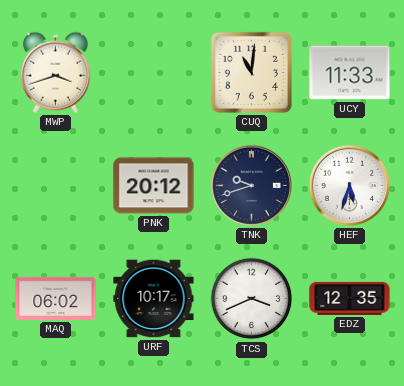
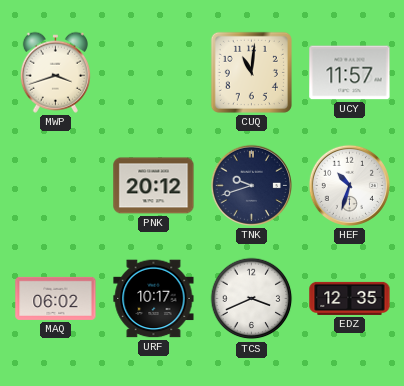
UCY: 11:33 -> 11:57 (350, 73)
HEF: 5:33 -> 10:33 (349, 185)
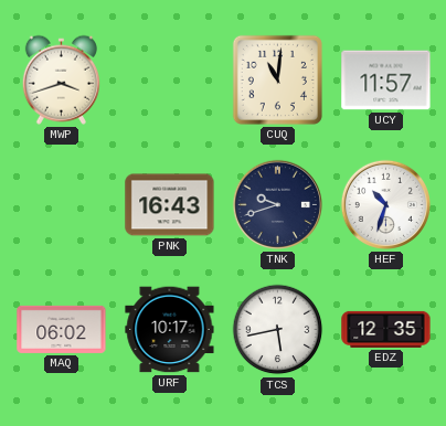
PNK: 20:12 -> 16:43 (170, 205)
TCS: 3:41 -> 5:43 (278, 330)
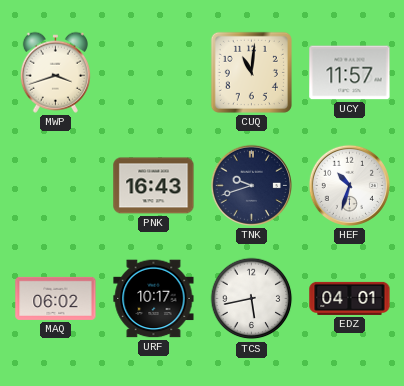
EDZ: 12:35 -> 04:01 (350, 298)
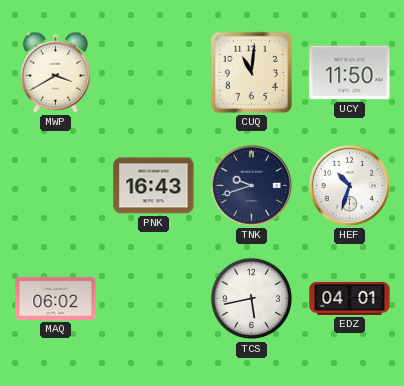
MWP: 3:42 -> 3:40 (55, 72)
UCY: 11:57 -> 11:50 (350, 73)
URF: 10:17 -> none (154, 299)
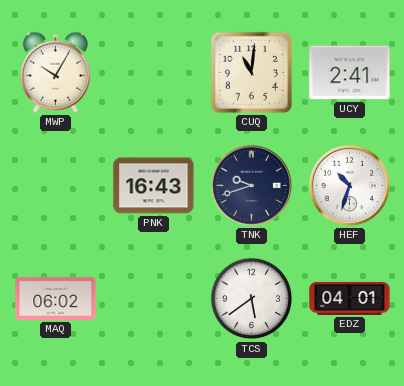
MWP: 3:40 -> 10:05 (55, 72)
UCY: 11:50 -> 2:41 (350, 73)
TCS: 5:43 -> 5:39 (252, 299)
